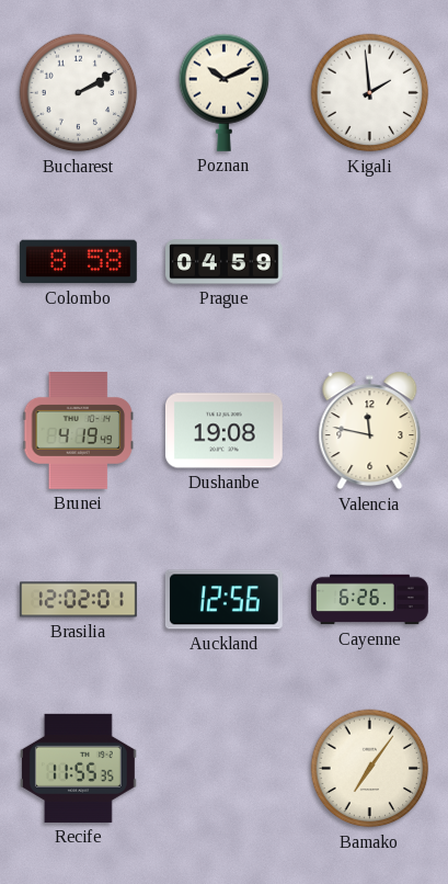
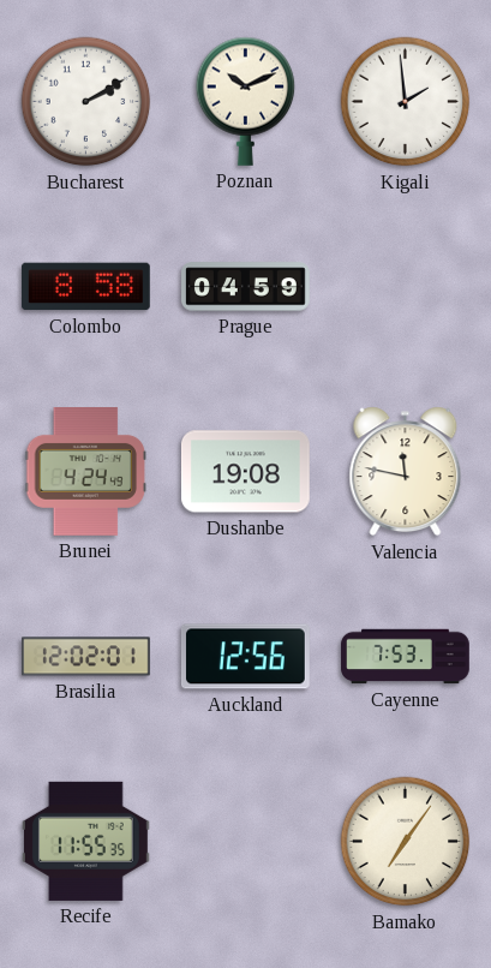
Brunei: 4:19 -> 4:24 (86, 472)
Cayenne: 6:26 -> 7:53 (406, 657)
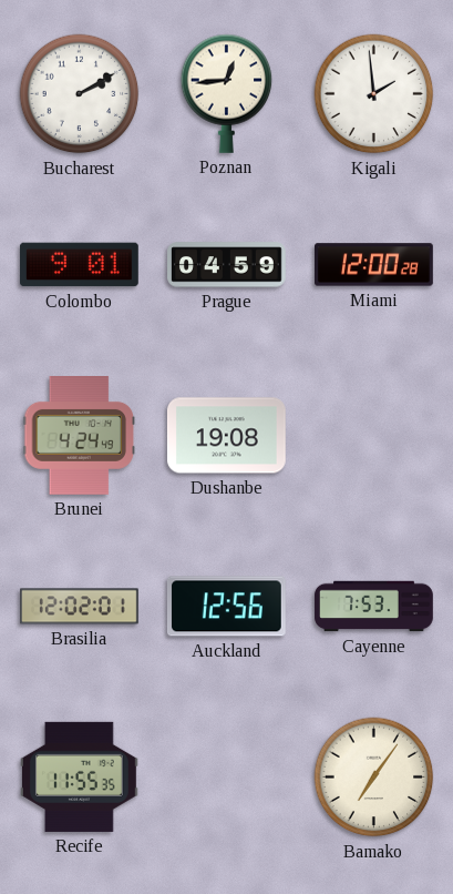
Poznan: 10:11 -> 12:44 (227, 93)
Colombo: 8:58 -> 9:01 (79, 265)
Miami: none -> 12:00 (374, 265)
Valencia: 11:47 -> none (406, 472)
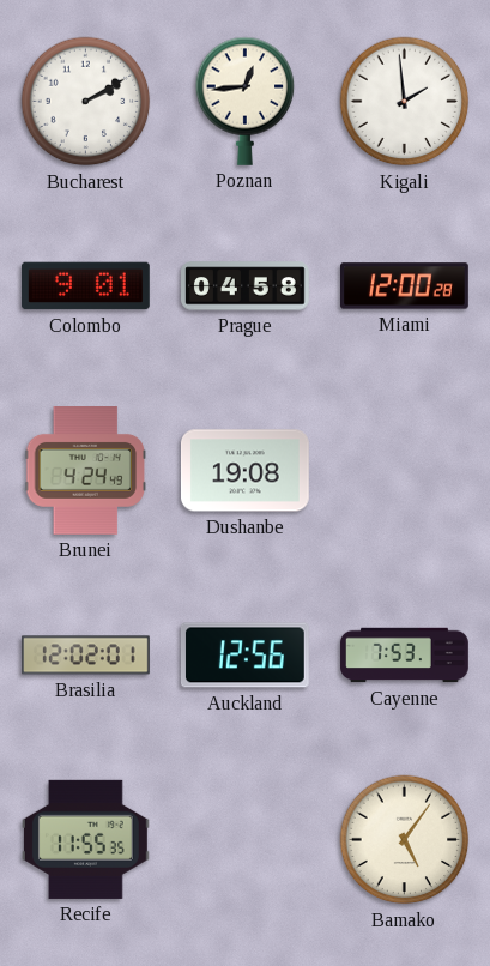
Prague: 04:59 -> 04:58 (246, 286)
Bamako: 7:06 -> 5:06 (405, 840)
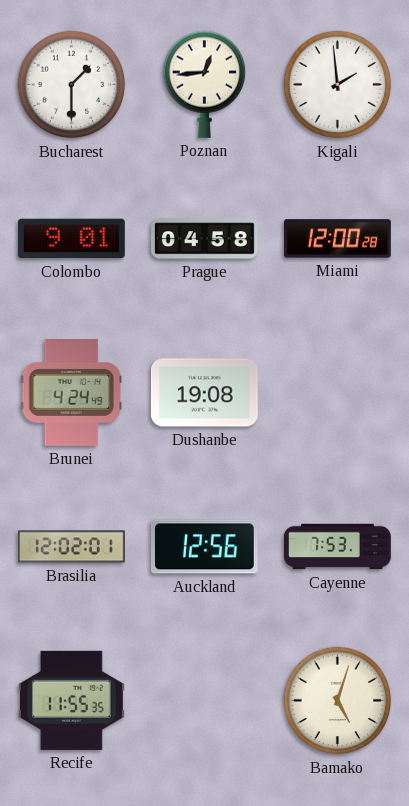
Bucharest: 2:10 -> 1:30 (72, 85)
Bamako: 5:06 -> 5:03 (338, 701)
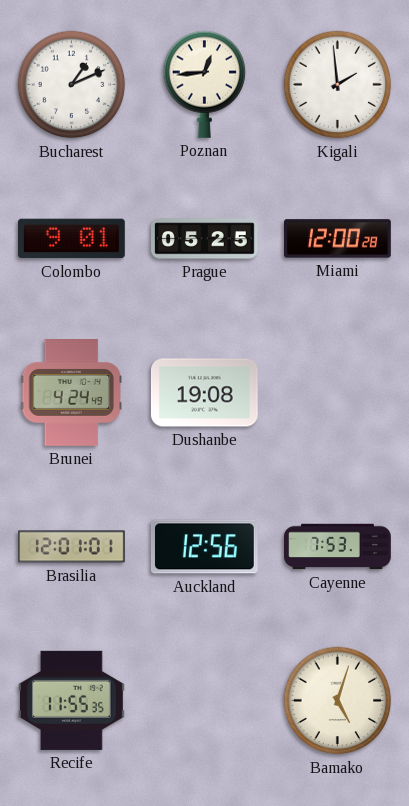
Bucharest: 1:30 -> 1:11 (72, 85)
Prague: 04:58 -> 05:25 (205, 239)
Brasilia: 12:02 -> 12:01 (72, 547)
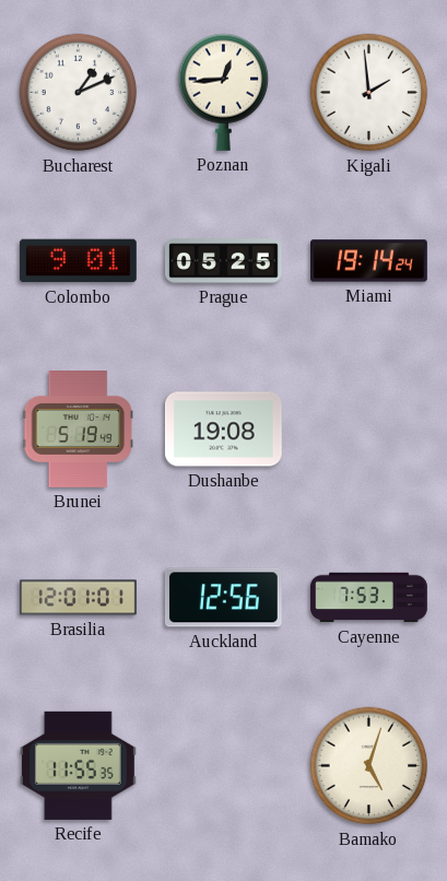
Miami: 12:00 -> 19:14 (369, 261)
Brunei: 4:24 -> 5:19 (79, 430)
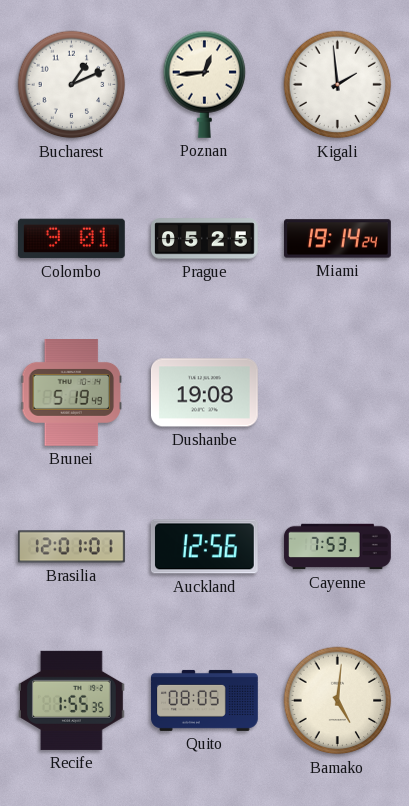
Recife: 11:55 -> 1:55 (71, 700)
Quito: none -> 08:05 (205, 700)
Bamako: 5:03 -> 5:01 (338, 701)
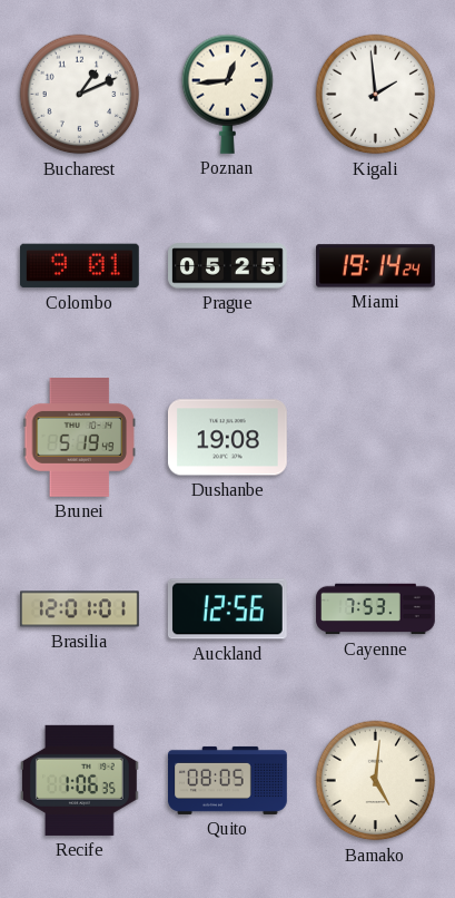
Recife: 1:55 -> 1:06 (79, 780)
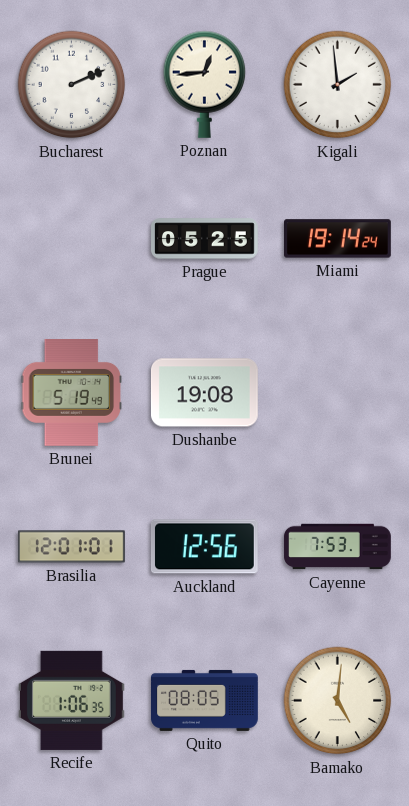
Bucharest: 1:11 -> 2:11 (72, 85)
Colombo: 9:01 -> none (79, 266)
